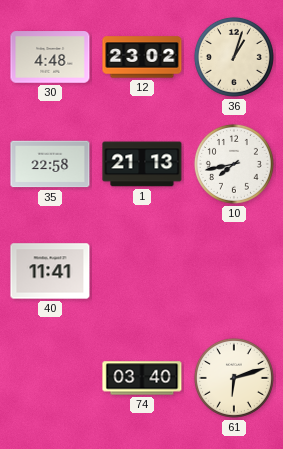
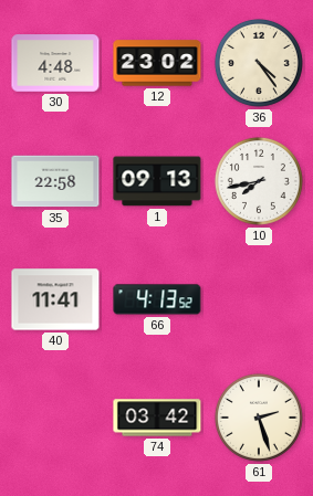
36: 1:03 -> 4:24 (259, 63)
1: 21:13 -> 09:13 (157, 181)
66: none -> 4:13 (157, 299)
74: 03:40 -> 03:42 (157, 418)
61: 6:12 -> 2:27 (259, 418)
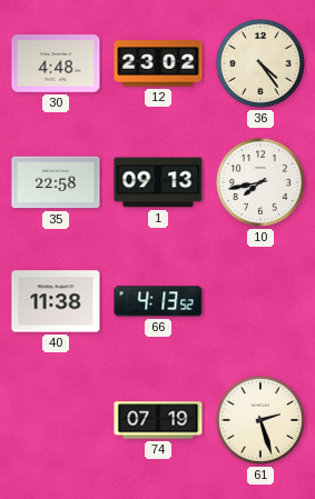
40: 11:41 -> 11:38 (56, 301)
74: 03:42 -> 07:19 (158, 420)
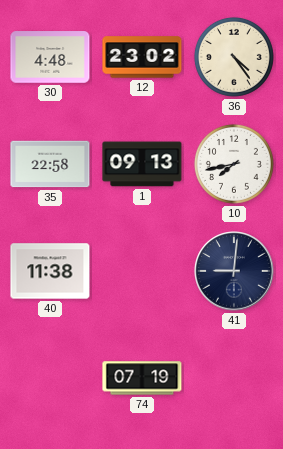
66: 4:13 -> none (158, 301)
41: none -> 9:01 (234, 271)
61: 2:27 -> none (260, 420)
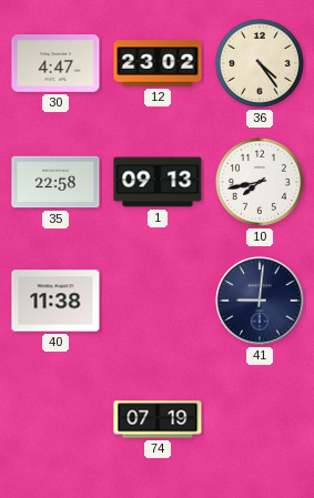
30: 4:48 -> 4:47 (55, 63)
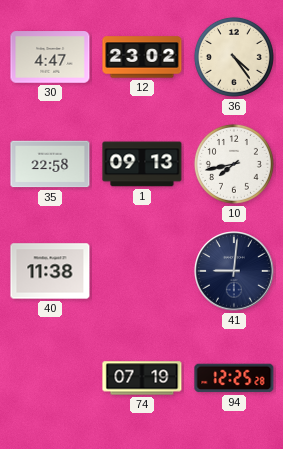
94: none -> 12:25 (234, 378)
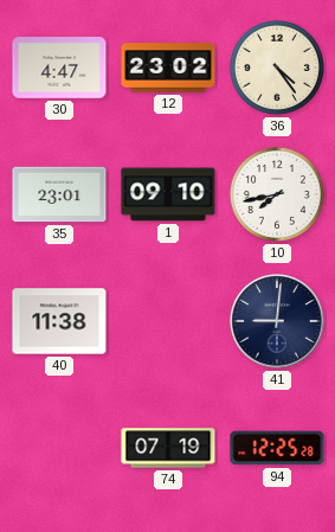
35: 22:58 -> 23:01 (59, 194)
1: 09:13 -> 09:10 (168, 194)
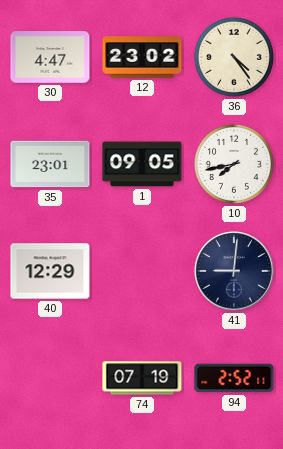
1: 09:10 -> 09:05 (142, 164)
40: 11:38 -> 12:29 (50, 271)
94: 12:25 -> 2:52 (234, 378)
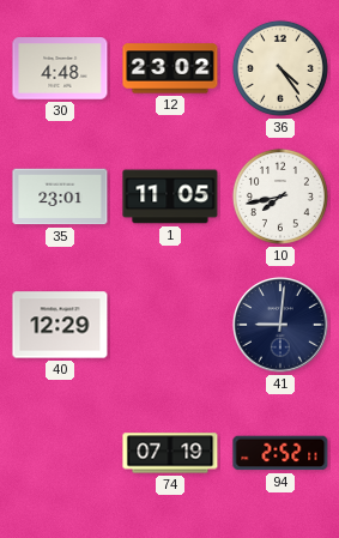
30: 4:47 -> 4:48 (60, 68)
1: 09:05 -> 11:05 (170, 197)
